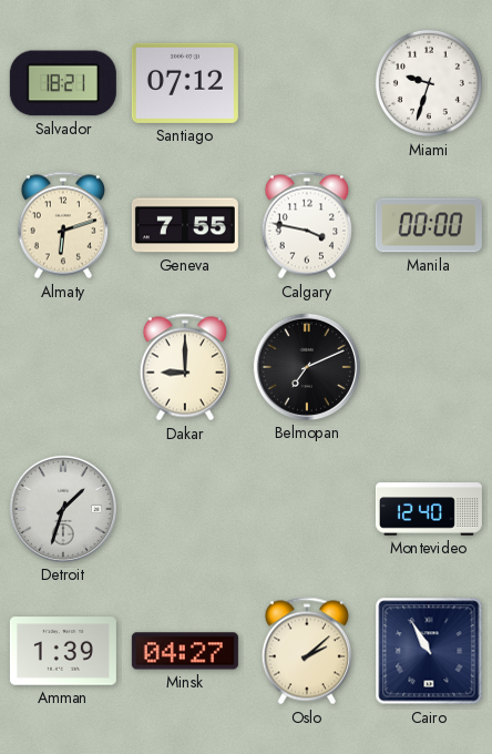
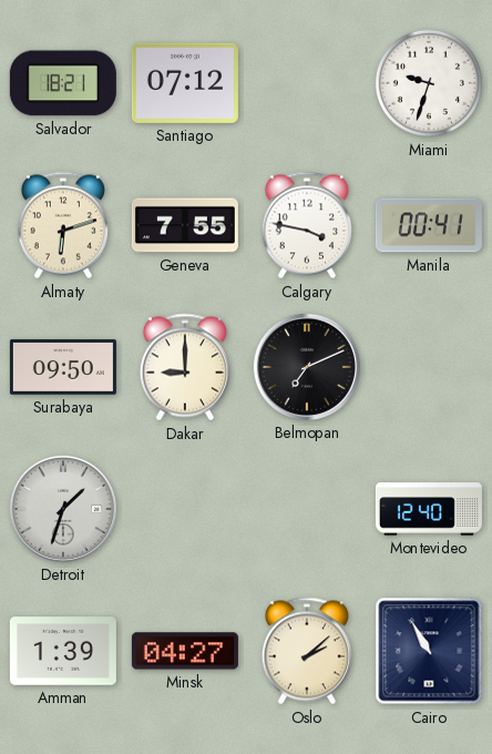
Manila: 00:00 -> 00:41 (429, 225)
Surabaya: none -> 09:50 (63, 367)
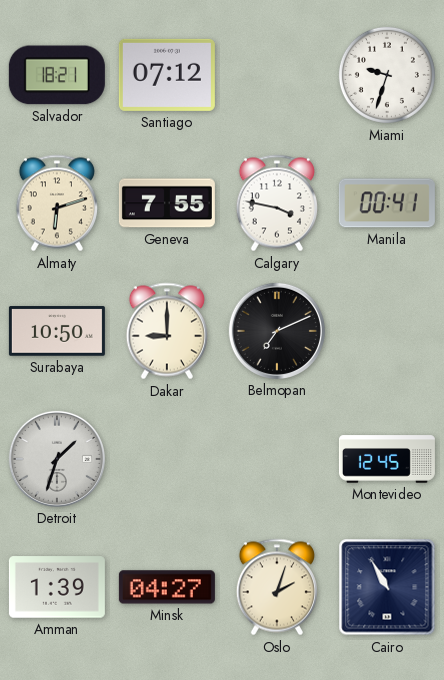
Surabaya: 09:50 -> 10:50 (57, 331)
Montevideo: 12:40 -> 12:45 (387, 459)
Oslo: 2:08 -> 2:03 (277, 587)
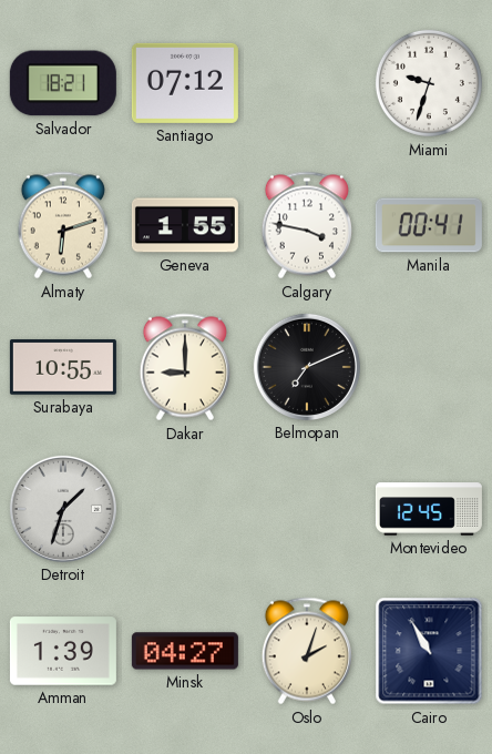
Geneva: 7:55 -> 1:55 (185, 225)
Surabaya: 10:50 -> 10:55 (63, 367)
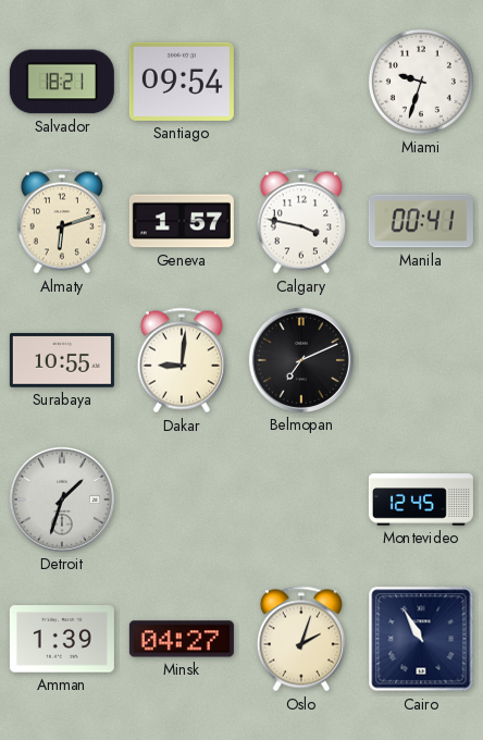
Santiago: 07:12 -> 09:54 (182, 82)
Geneva: 1:55 -> 1:57 (182, 221)
Dakar: 9:00 -> 9:01 (182, 360)
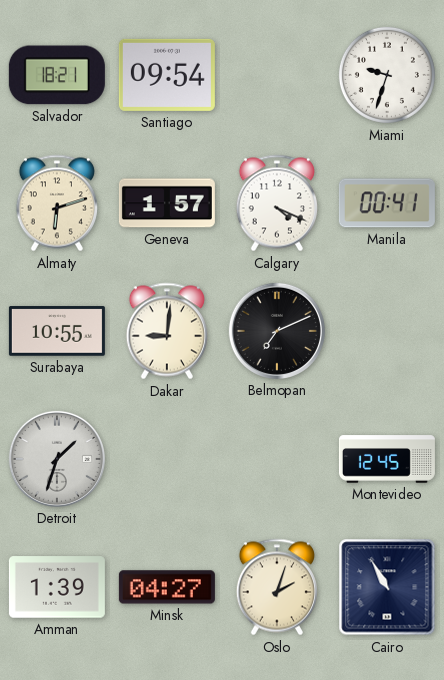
Calgary: 3:47 -> 4:19 (277, 203)
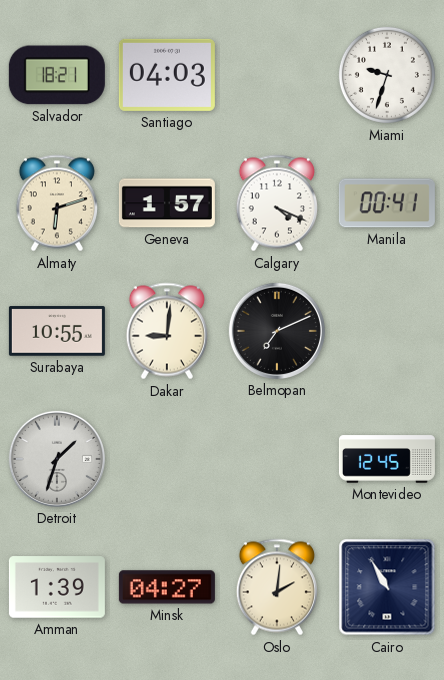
Santiago: 09:54 -> 04:03 (167, 75)
Oslo: 2:03 -> 2:01 (277, 587)
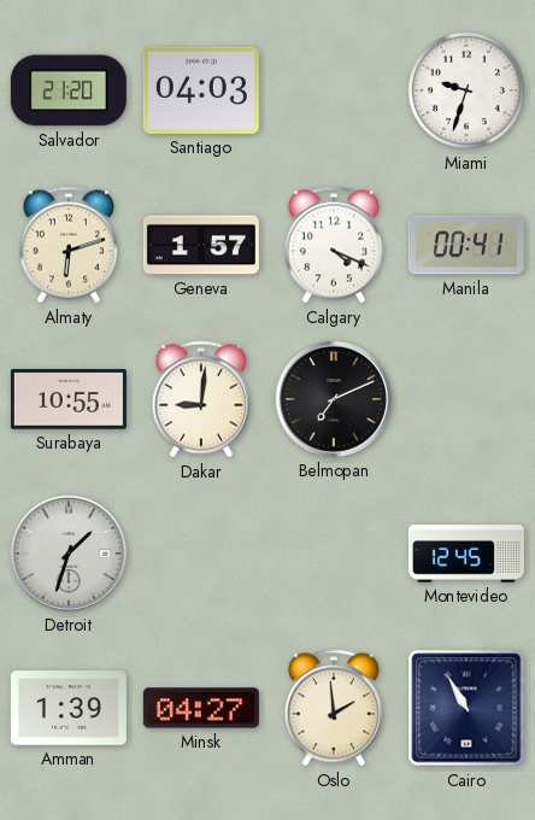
Salvador: 18:21 -> 21:20 (69, 90)
Oslo: 2:01 -> 1:59 (334, 708)
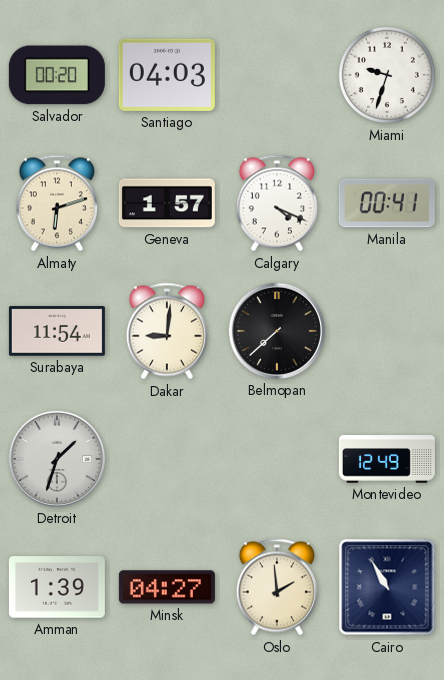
Salvador: 21:20 -> 00:20 (57, 75)
Surabaya: 10:55 -> 11:54 (57, 331)
Belmopan: 7:11 -> 7:38 (277, 331)
Montevideo: 12:45 -> 12:49 (387, 459)
